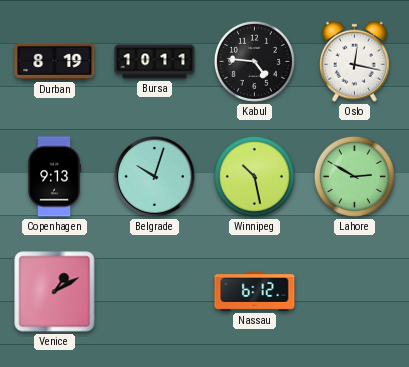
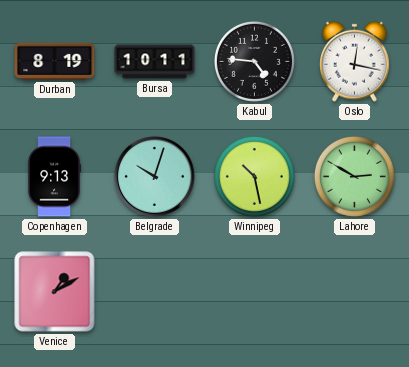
Nassau: 6:12 -> none (255, 292)
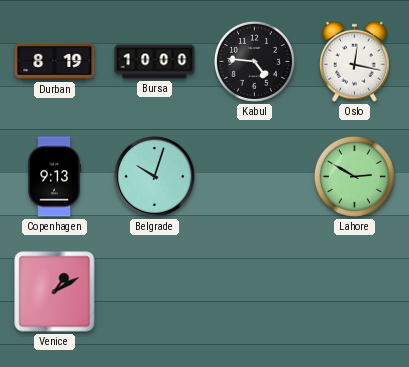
Bursa: 10:11 -> 10:00 (155, 62)
Winnipeg: 10:28 -> none (254, 176)
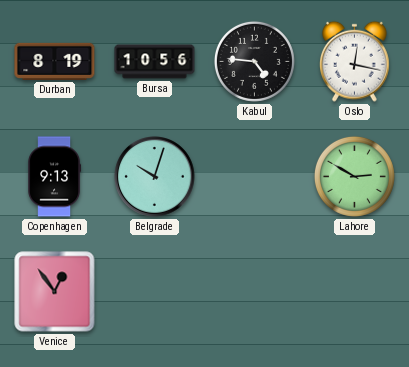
Bursa: 10:00 -> 10:56 (155, 62)
Venice: 1:10 -> 12:54 (55, 292)
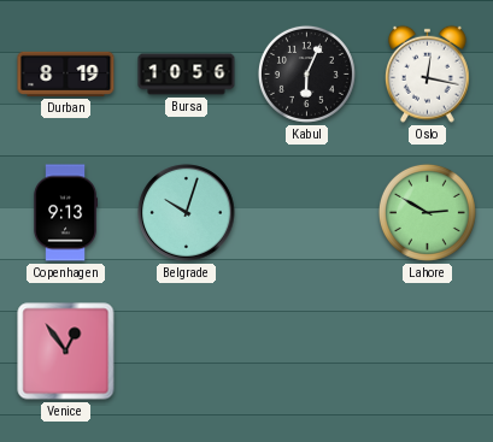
Kabul: 4:46 -> 6:04 (306, 73)
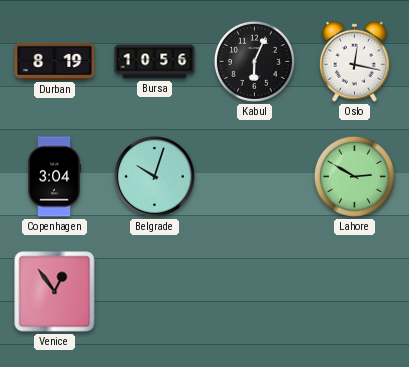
Copenhagen: 9:13 -> 3:04 (55, 177)
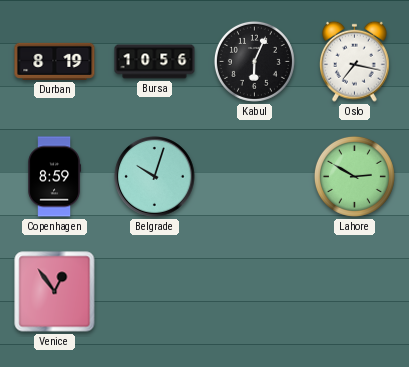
Oslo: 12:17 -> 7:17 (355, 61)
Copenhagen: 3:04 -> 8:59 (55, 177)
